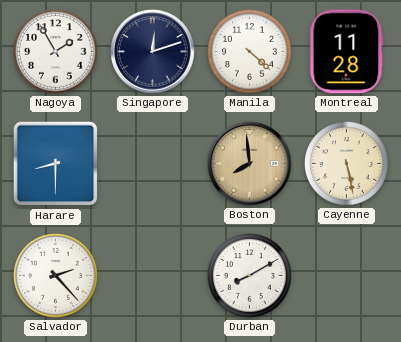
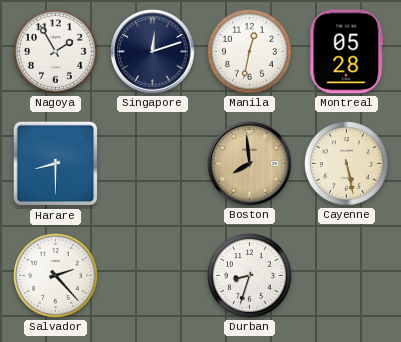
Manila: 4:22 -> 12:32 (250, 52)
Montreal: 11:28 -> 05:28 (347, 52)
Durban: 8:10 -> 8:33 (250, 276)
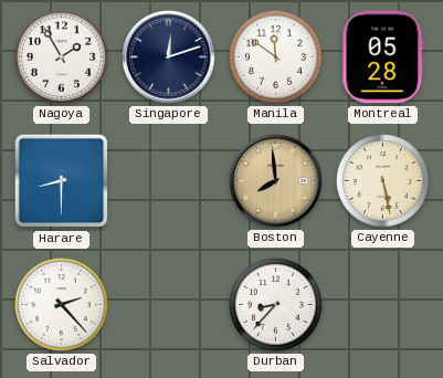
Manila: 12:32 -> 11:51 (276, 57)
Durban: 8:33 -> 8:37 (276, 305)
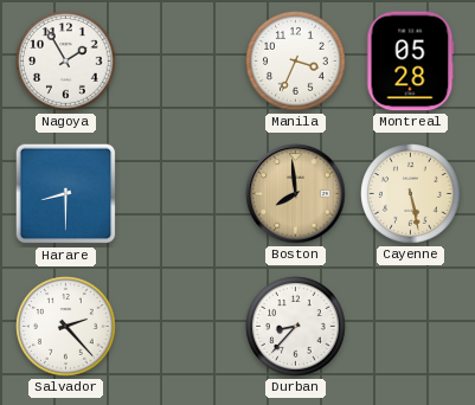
Singapore: 12:12 -> none (169, 57)
Manila: 11:51 -> 3:34 (296, 62)
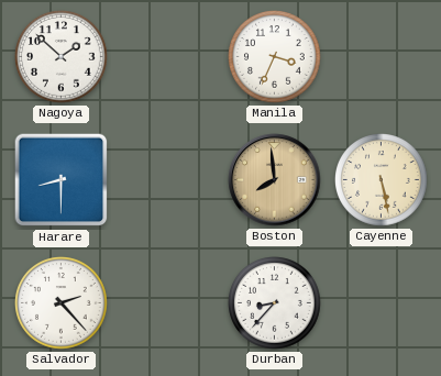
Nagoya: 1:55 -> 1:52 (62, 57)
Montreal: 05:28 -> none (411, 62)
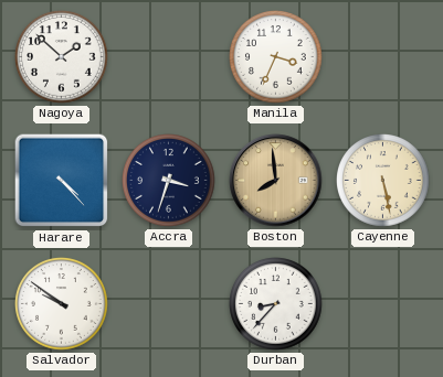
Harare: 8:30 -> 4:23 (62, 181)
Accra: none -> 3:33 (169, 181)
Salvador: 2:23 -> 9:51 (62, 304)
